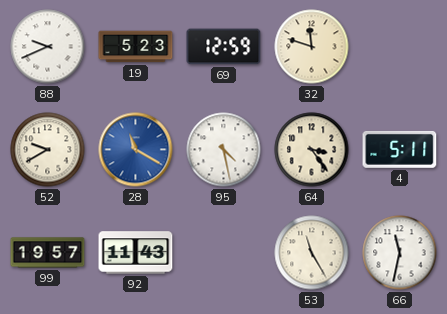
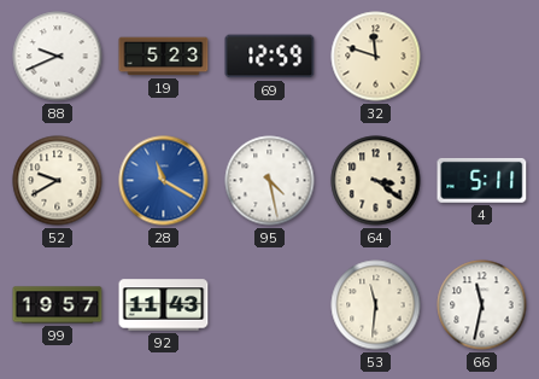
64: 3:24 -> 3:21 (376, 181)
53: 11:25 -> 11:31 (376, 305)
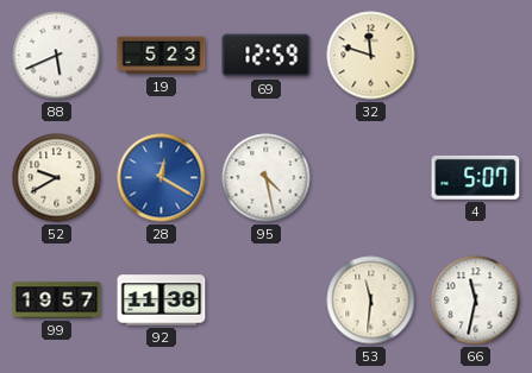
88: 9:41 -> 5:41 (57, 56)
28: 11:20 -> 12:20 (162, 178)
64: 3:21 -> none (376, 181)
4: 5:11 -> 5:07 (476, 177)
92: 11:43 -> 11:38 (162, 301)
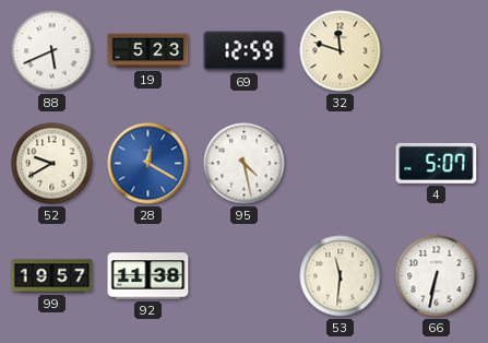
66: 11:32 -> 6:32 (437, 276)
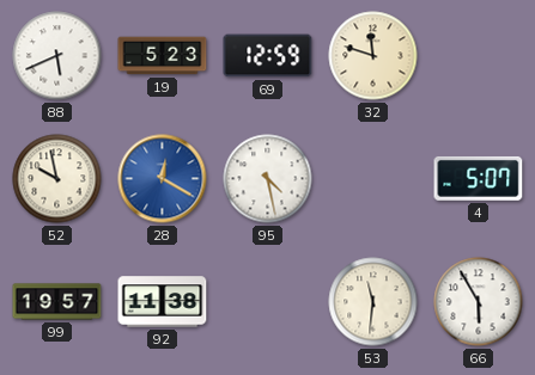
52: 9:40 -> 9:58 (57, 179)
66: 6:32 -> 5:55 (479, 302)
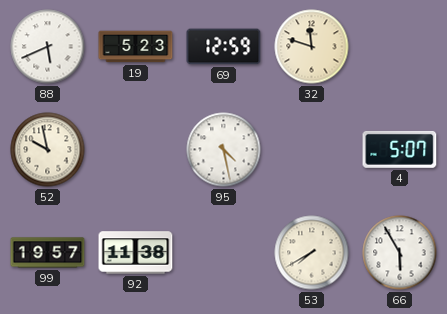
28: 12:20 -> none (163, 179)
53: 11:31 -> 7:40 (312, 253)
